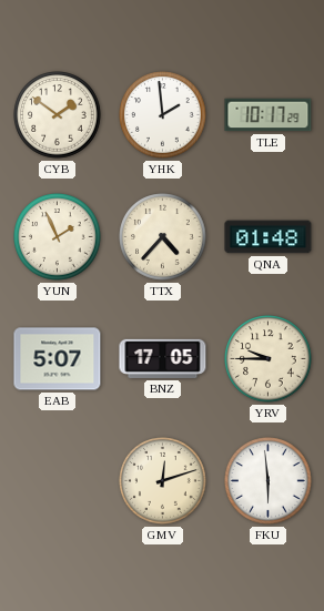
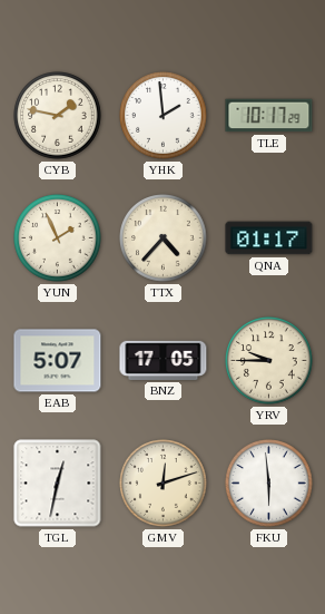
CYB: 1:51 -> 1:47 (58, 116)
QNA: 01:48 -> 01:17 (269, 238)
TGL: none -> 12:32 (58, 484)
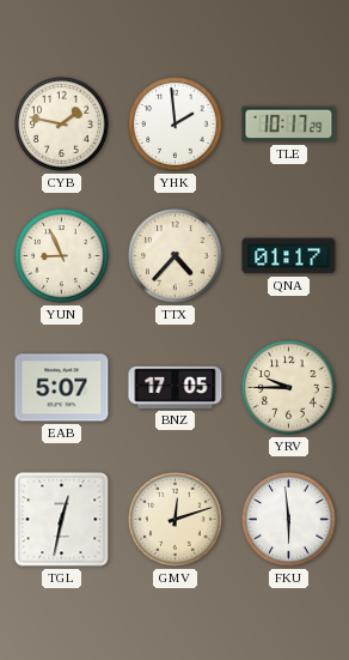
YUN: 1:56 -> 8:56 (62, 256)
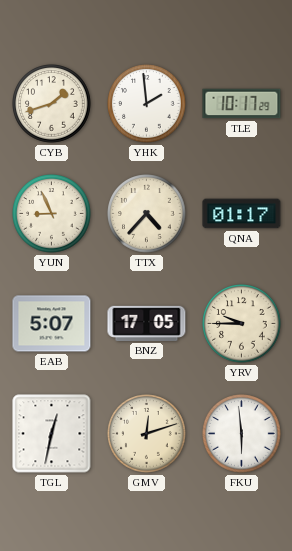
CYB: 1:47 -> 1:42 (52, 104)
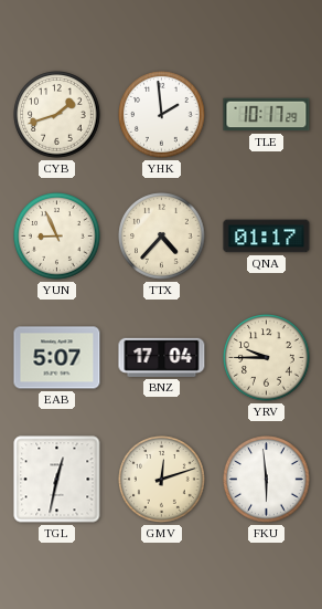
BNZ: 17:05 -> 17:04 (162, 357)
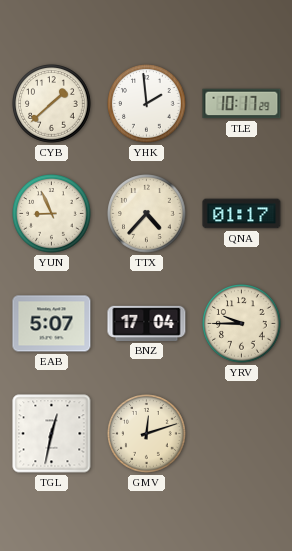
CYB: 1:42 -> 1:38 (52, 104)
FKU: 5:59 -> none (267, 480)
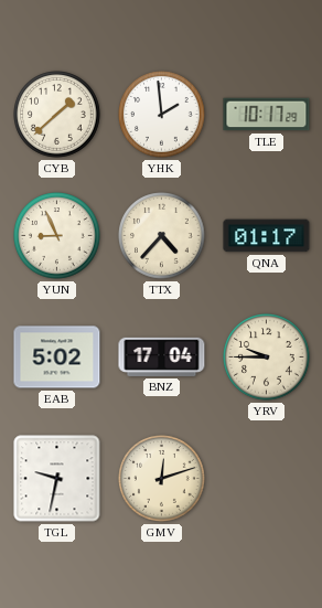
EAB: 5:07 -> 5:02 (57, 358)
TGL: 12:32 -> 9:32 (57, 479)
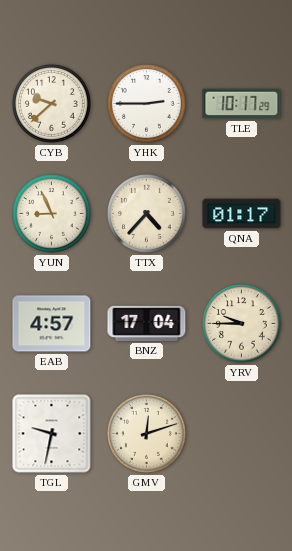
CYB: 1:38 -> 9:38 (52, 104)
YHK: 1:59 -> 2:45 (147, 104)
EAB: 5:02 -> 4:57 (52, 324)
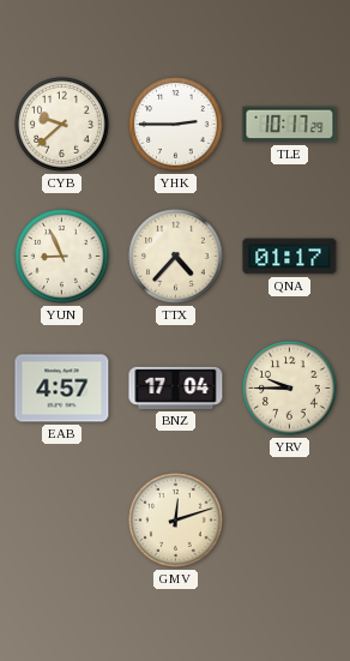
TGL: 9:32 -> none (52, 434)
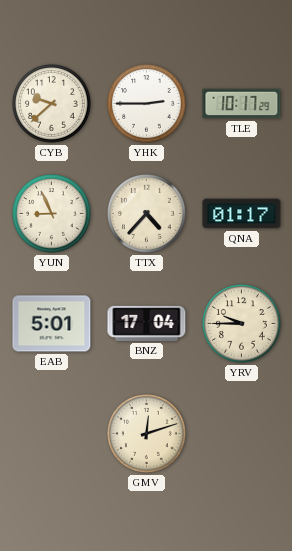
EAB: 4:57 -> 5:01 (52, 324)
